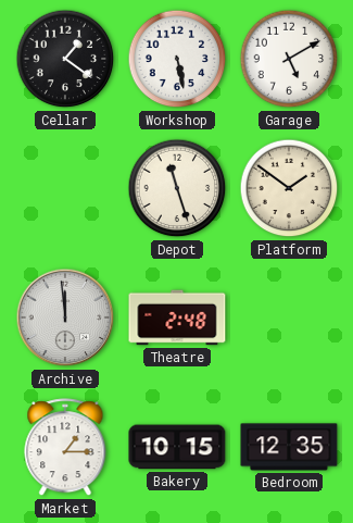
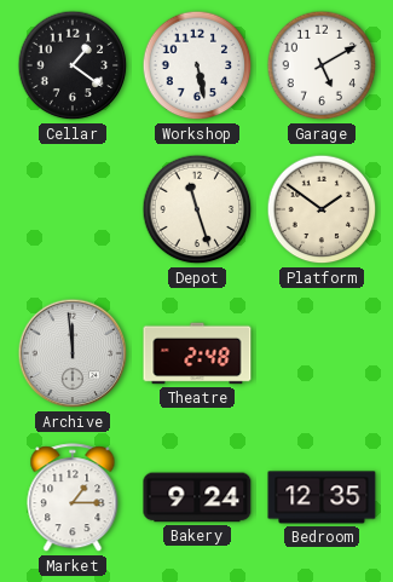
Bakery: 10:15 -> 9:24 (197, 497)
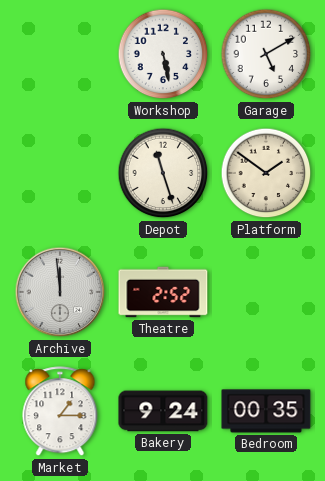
Cellar: 1:21 -> none (73, 65)
Theatre: 2:48 -> 2:52 (163, 292)
Bedroom: 12:35 -> 00:35 (266, 411)
